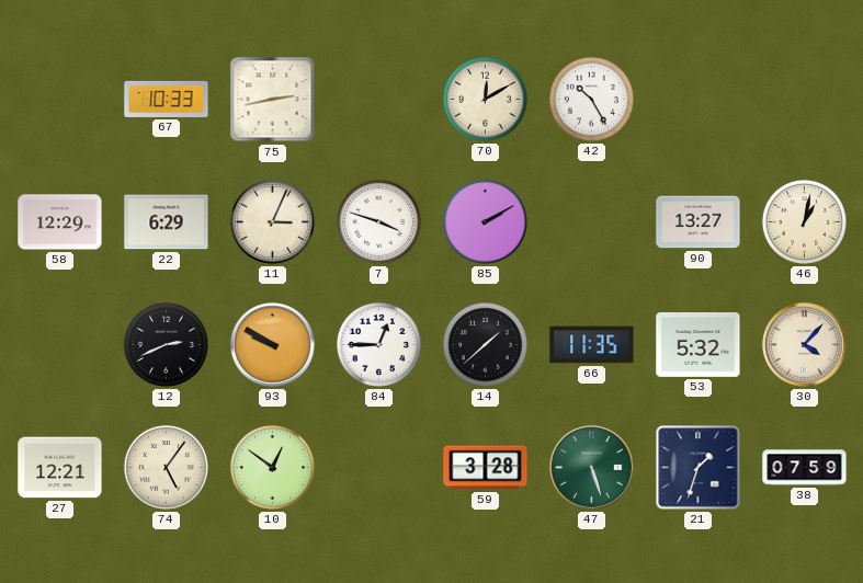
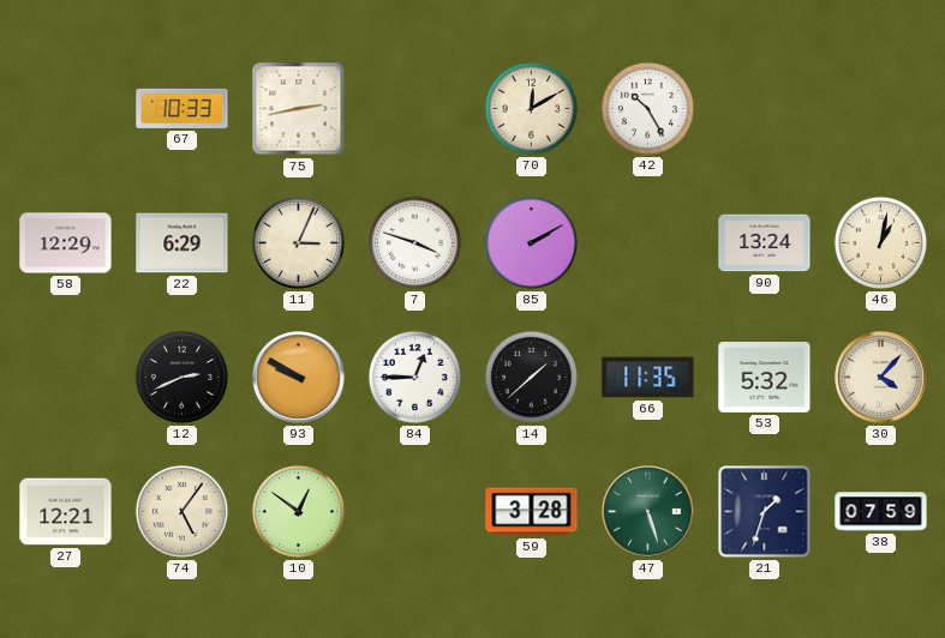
90: 13:27 -> 13:24 (765, 243)
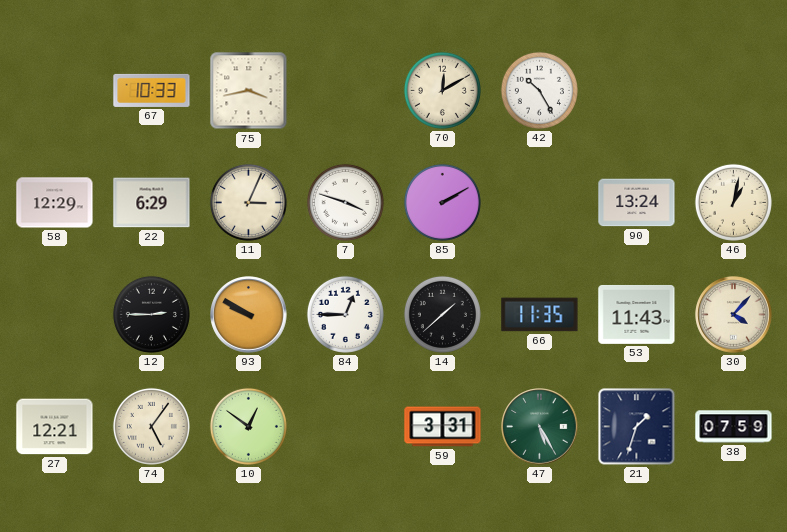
75: 2:43 -> 3:43 (249, 91)
12: 2:41 -> 2:45 (151, 314)
53: 5:32 -> 11:43 (637, 314)
59: 3:28 -> 3:31 (443, 427)
47: 5:27 -> 5:25 (540, 427)
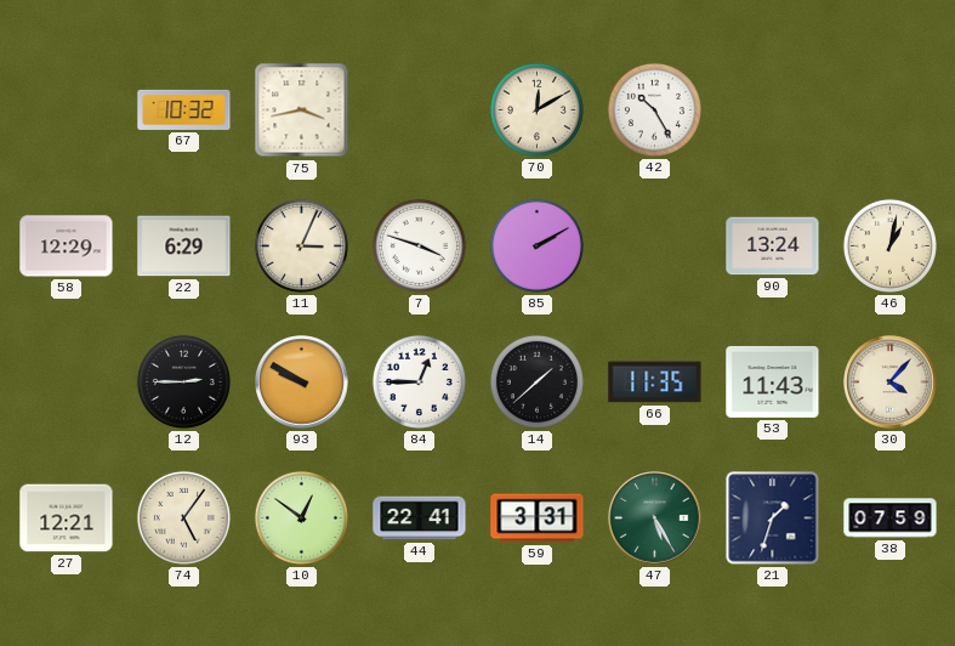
67: 10:33 -> 10:32 (184, 109)
44: none -> 22:41 (420, 518)
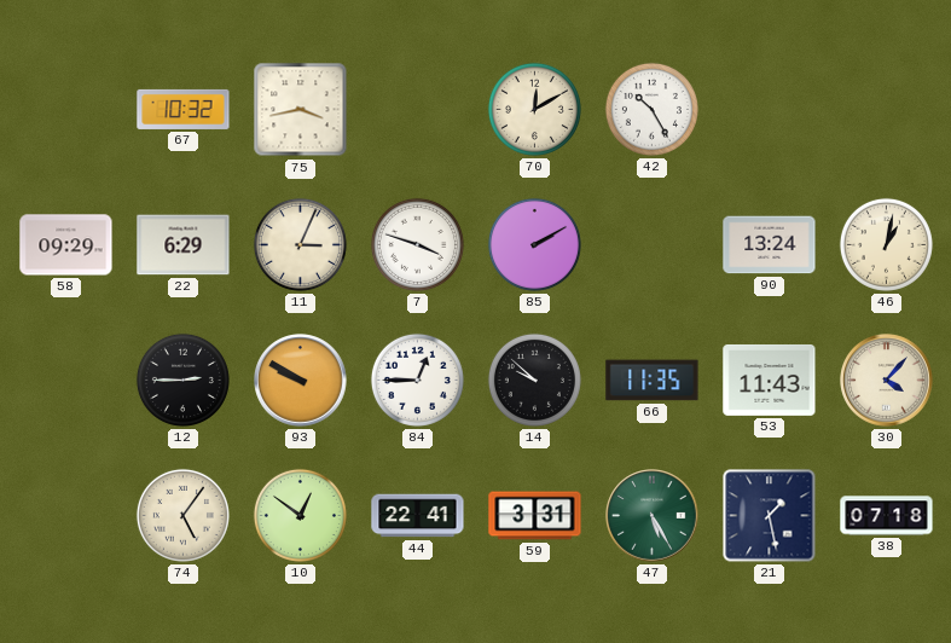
58: 12:29 -> 09:29 (66, 245)
14: 1:38 -> 9:52 (534, 380)
27: 12:21 -> none (67, 518)
21: 1:33 -> 1:28 (770, 516)
38: 07:59 -> 07:18 (887, 516)
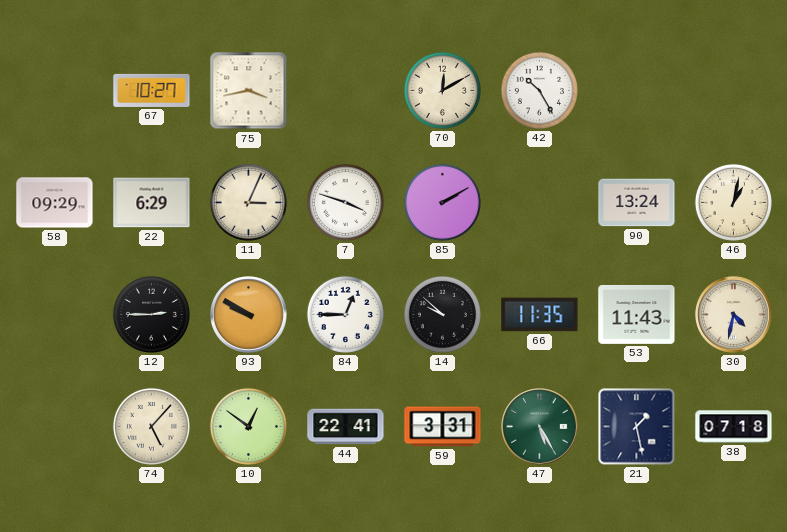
67: 10:32 -> 10:27 (152, 90)
30: 4:07 -> 4:32 (734, 315)
74: 5:06 -> 5:07 (151, 426)
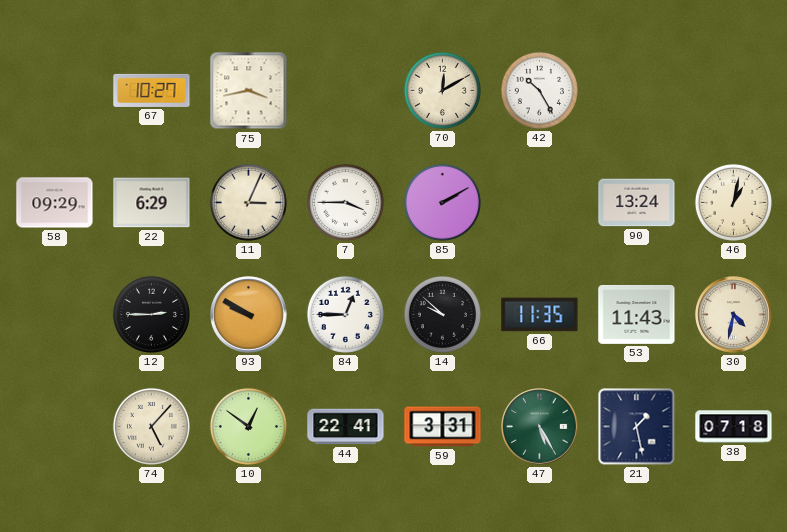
7: 3:48 -> 3:45 (345, 202)
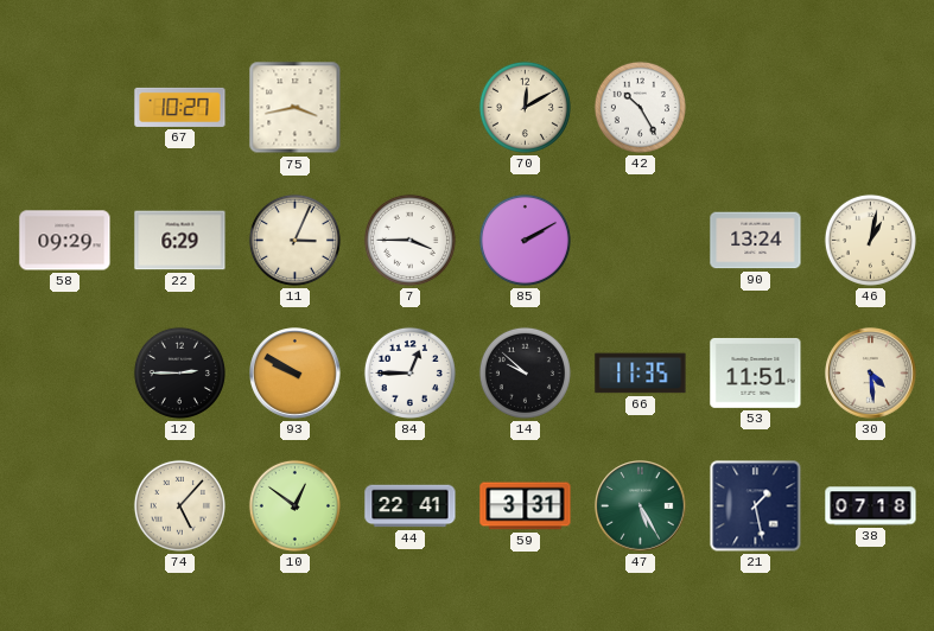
53: 11:43 -> 11:51 (756, 372)
30: 4:32 -> 4:29 (871, 374)
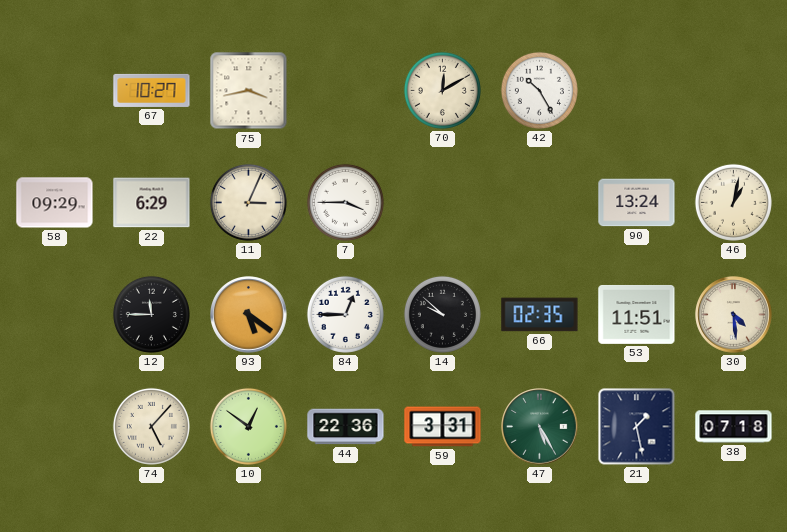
85: 2:10 -> none (525, 240)
12: 2:45 -> 11:45 (151, 314)
93: 9:50 -> 5:21 (249, 315)
66: 11:35 -> 02:35 (540, 315)
44: 22:41 -> 22:36 (346, 427)
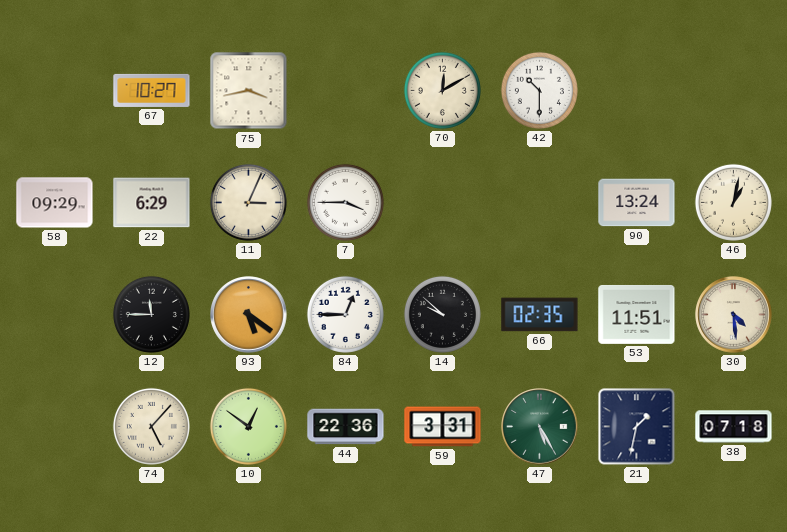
42: 10:25 -> 10:30 (539, 90)
21: 1:28 -> 1:32 (637, 427)
